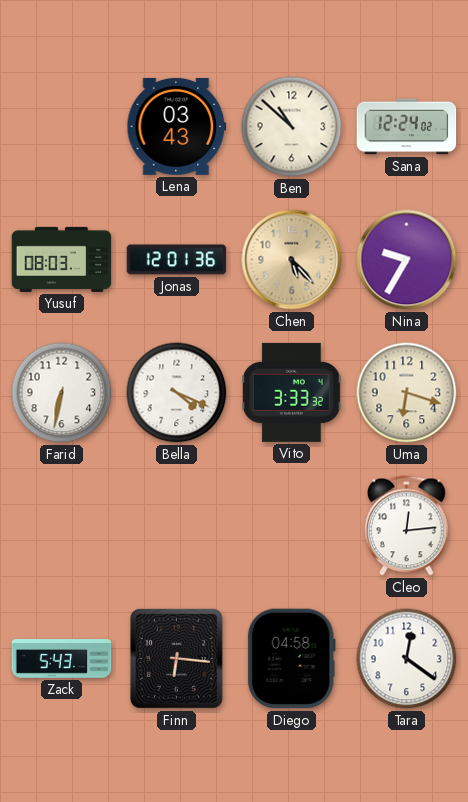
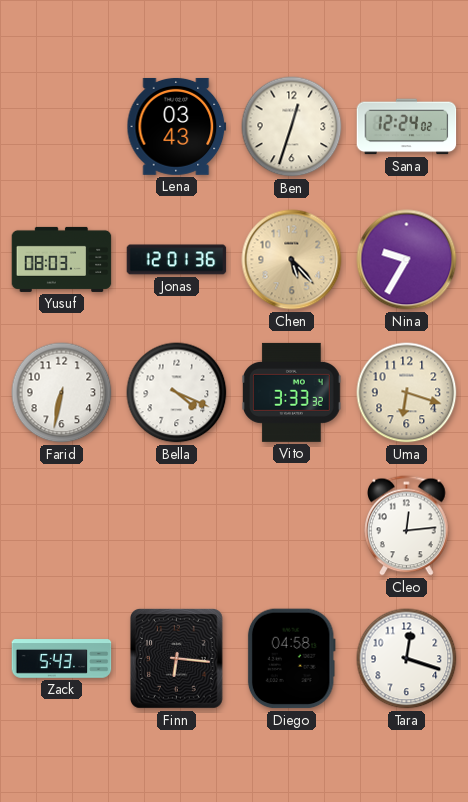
Ben: 10:52 -> 12:33 (292, 127)
Tara: 12:21 -> 12:18 (407, 659)
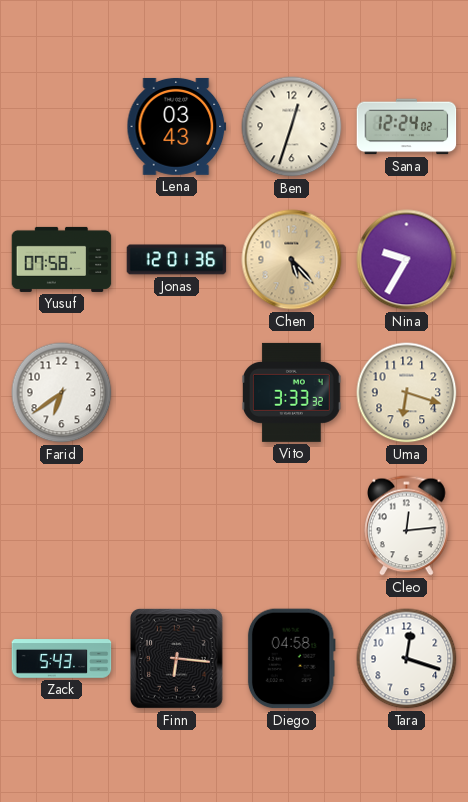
Yusuf: 08:03 -> 07:58 (62, 259)
Farid: 6:32 -> 6:39 (62, 393)
Bella: 4:19 -> none (177, 393)
